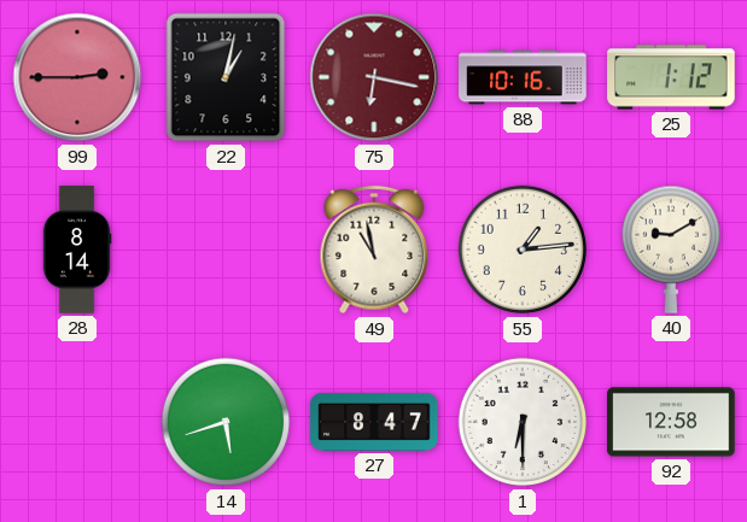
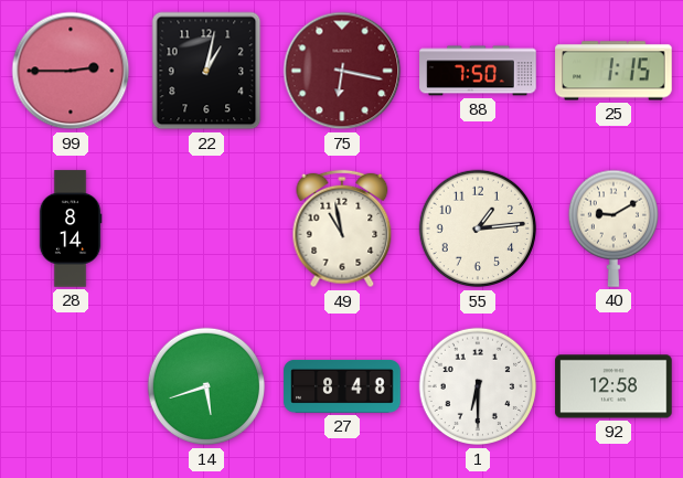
88: 10:16 -> 7:50 (478, 71)
25: 1:12 -> 1:15 (613, 71)
27: 8:47 -> 8:48 (342, 386)
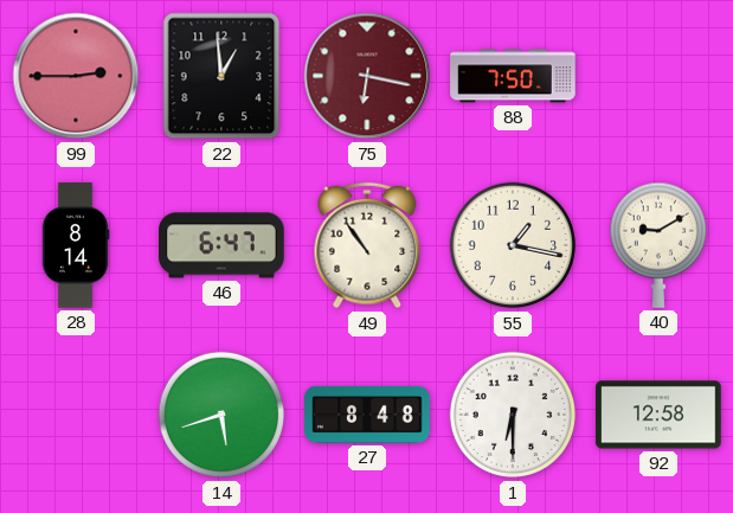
22: 1:02 -> 12:59 (221, 76)
25: 1:15 -> none (613, 71)
46: none -> 6:47 (221, 245)
49: 10:58 -> 10:54 (367, 245)
55: 1:14 -> 1:17 (513, 245)
